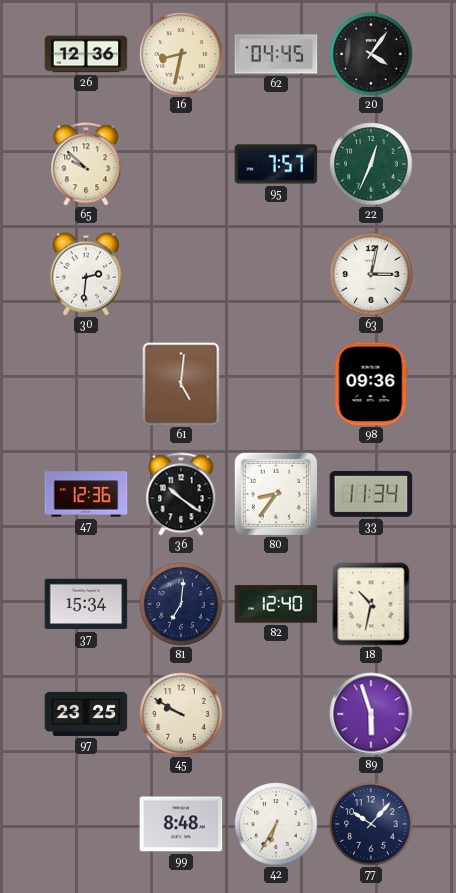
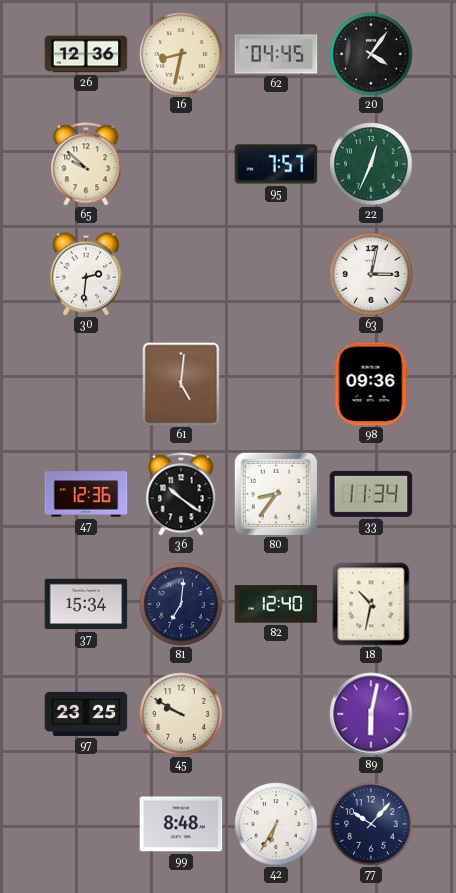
89: 5:57 -> 6:02 (371, 714)
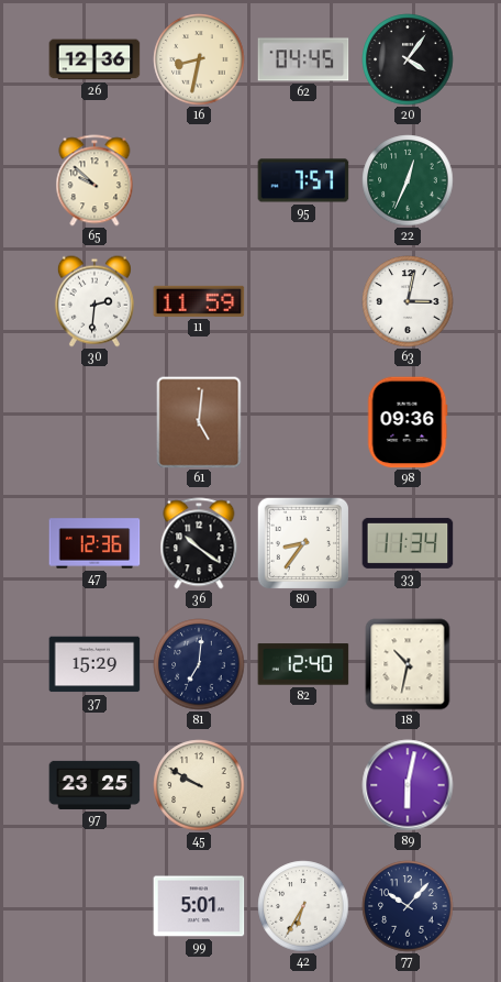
11: none -> 11:59 (199, 301)
37: 15:34 -> 15:29 (94, 664)
99: 8:48 -> 5:01 (199, 906)
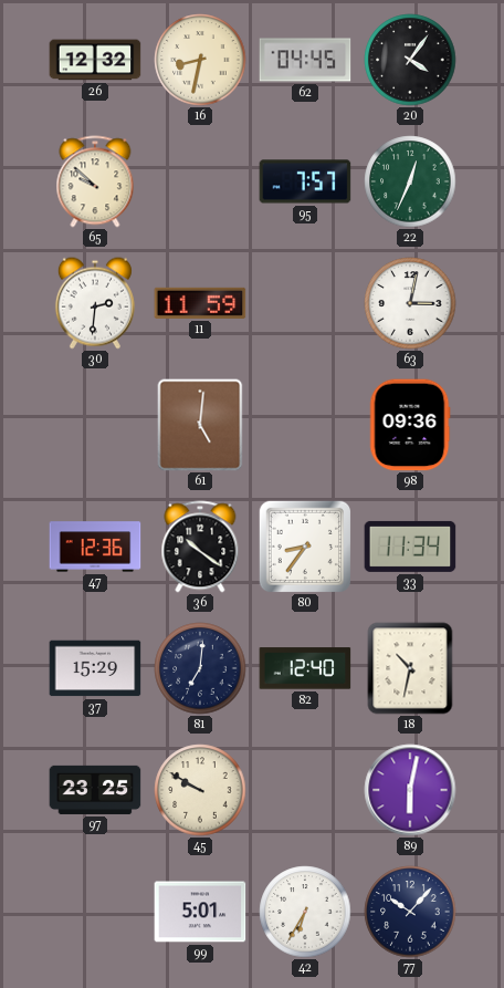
26: 12:36 -> 12:32 (95, 60)
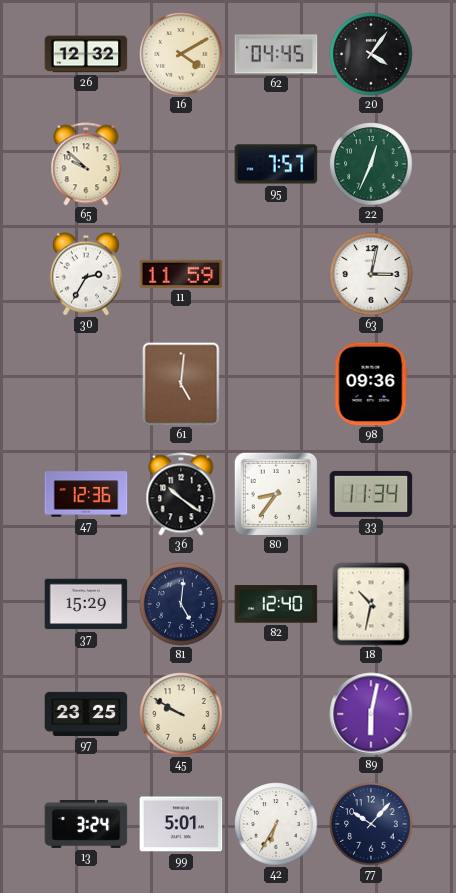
16: 8:32 -> 4:10 (181, 54)
30: 2:31 -> 2:35 (86, 274)
81: 7:01 -> 5:01 (181, 604)
13: none -> 3:24 (86, 824)
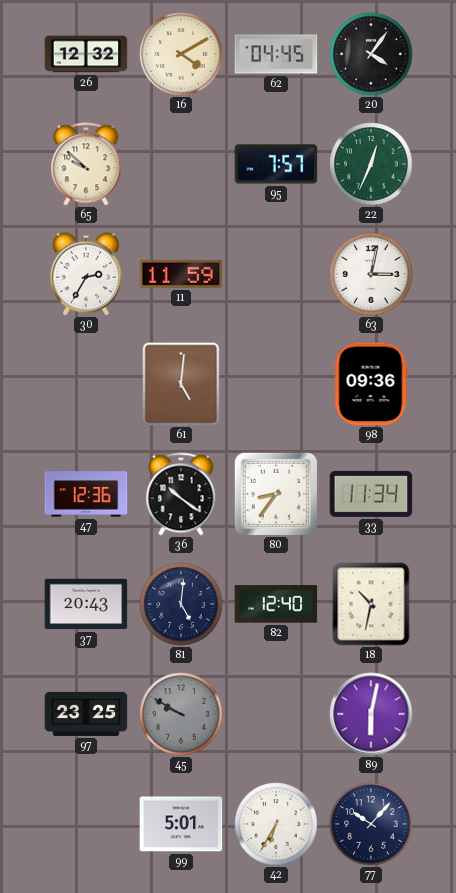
37: 15:29 -> 20:43 (86, 604)
45 dial: cream -> grey (181, 714)
13: 3:24 -> none (86, 824)
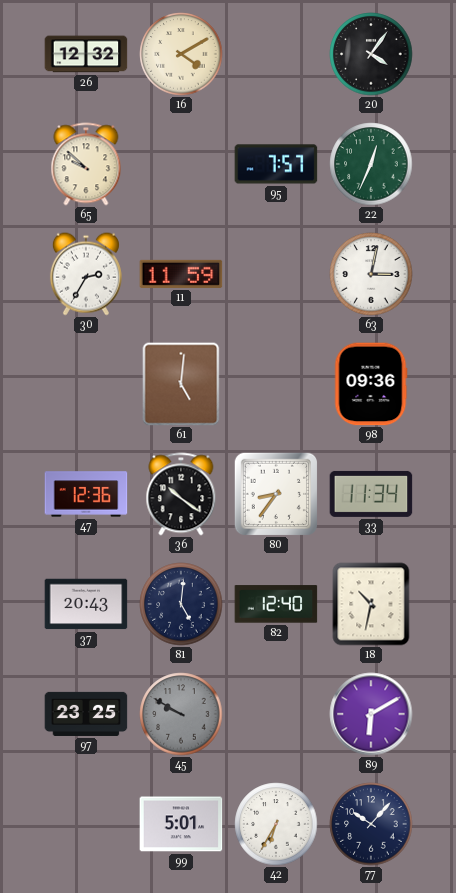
62: 04:45 -> none (276, 54)
89: 6:02 -> 6:10 (371, 714)
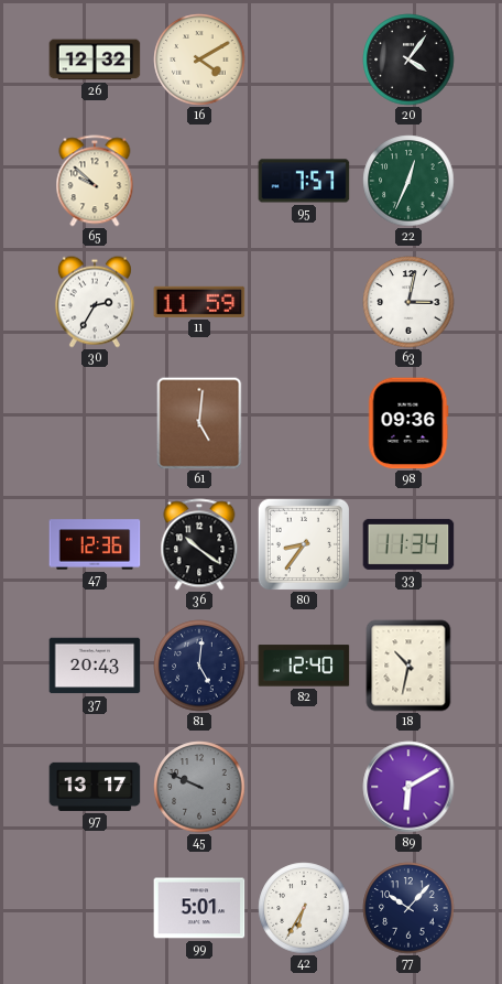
97: 23:25 -> 13:17 (95, 787)
45: 9:50 -> 9:49 (199, 787)
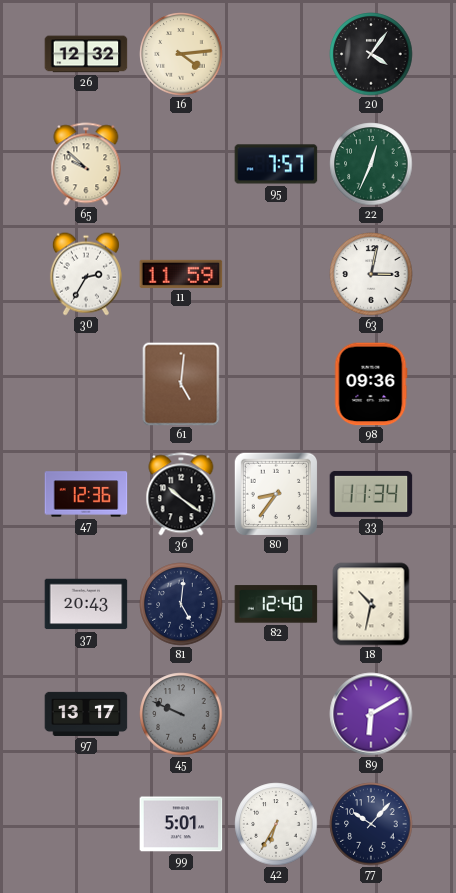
16: 4:10 -> 4:14 (181, 54)
